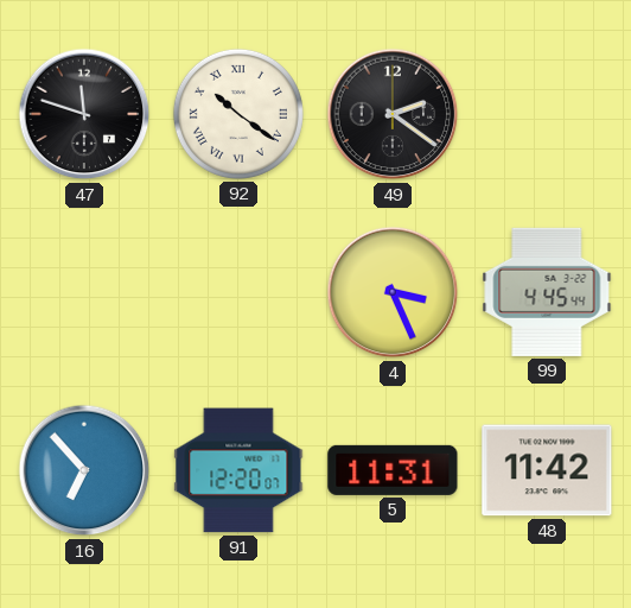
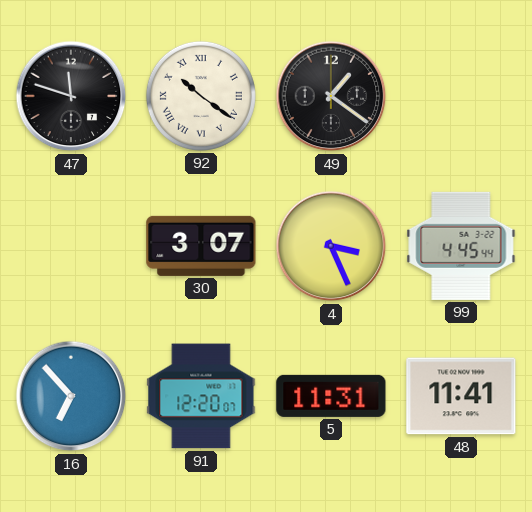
49: 2:21 -> 1:21 (331, 96)
30: none -> 3:07 (201, 246)
48: 11:42 -> 11:41 (461, 396)
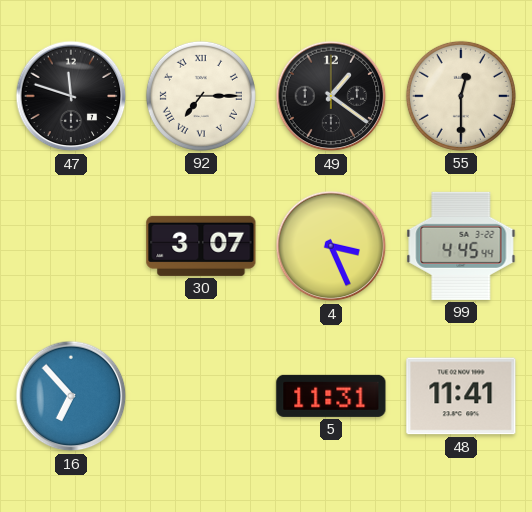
92: 10:21 -> 7:15 (201, 96)
55: none -> 12:30 (461, 96)
91: 12:20 -> none (201, 396)
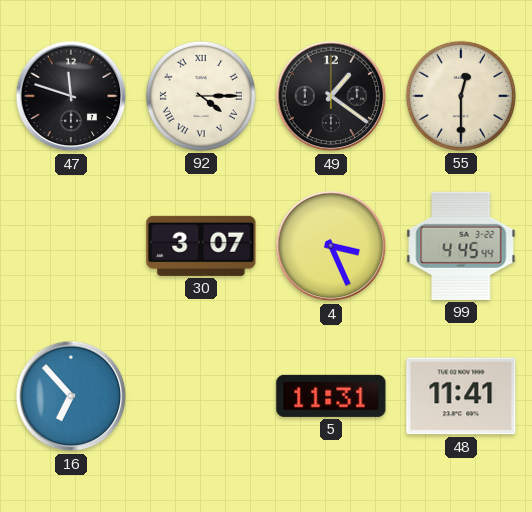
92: 7:15 -> 4:15 (201, 96)
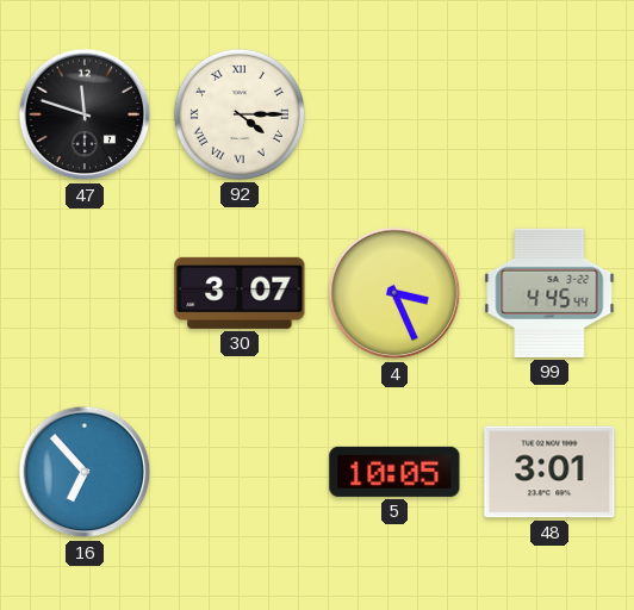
49: 1:21 -> none (331, 96)
55: 12:30 -> none (461, 96)
5: 11:31 -> 10:05 (394, 472)
48: 11:41 -> 3:01 (549, 472)
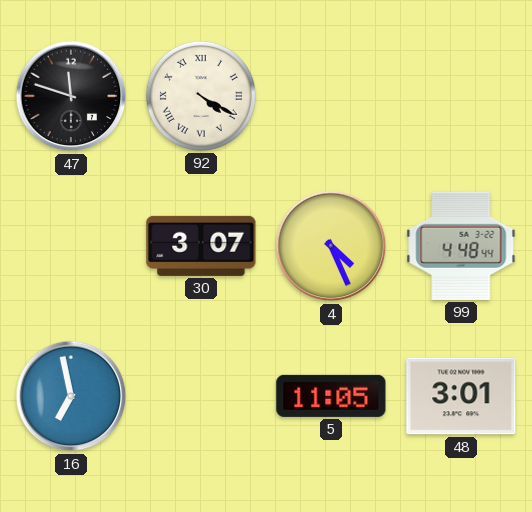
92: 4:15 -> 4:20 (201, 96)
4: 3:26 -> 4:26 (331, 246)
99: 4:45 -> 4:48 (461, 246)
16: 6:53 -> 6:58 (71, 396)
5: 10:05 -> 11:05 (331, 396)
